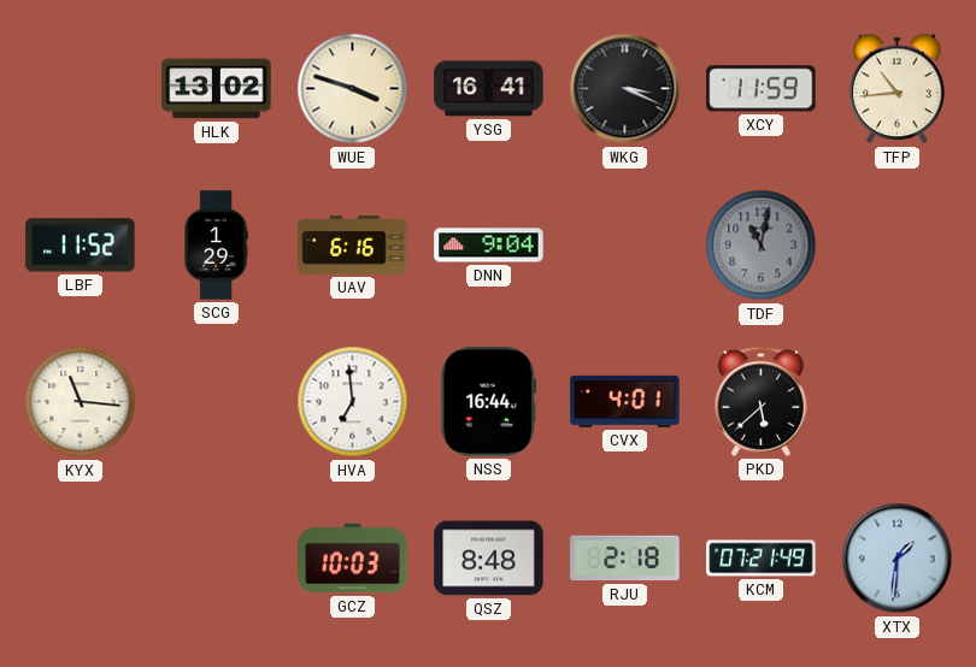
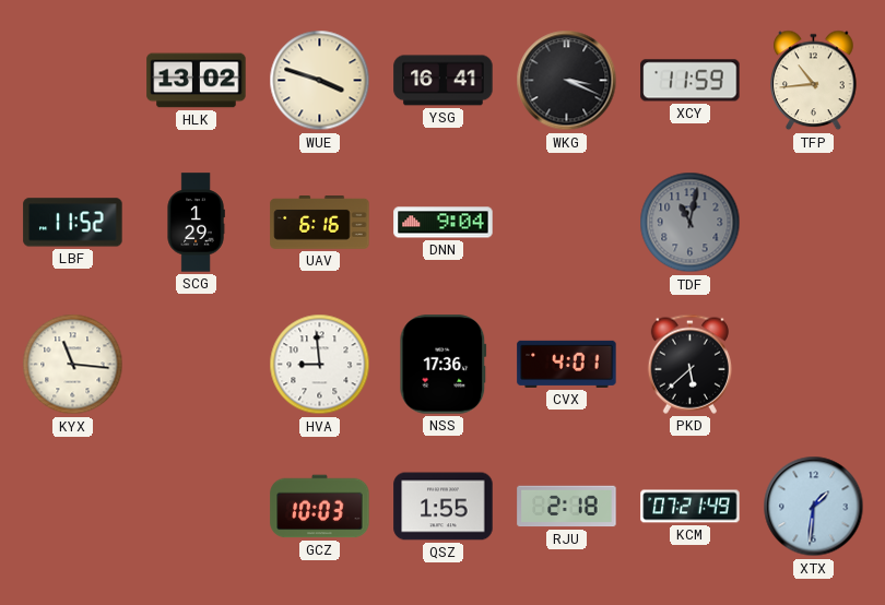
HVA: 6:59 -> 8:59 (320, 365)
NSS: 16:44 -> 17:36 (444, 365)
QSZ: 8:48 -> 1:55 (444, 507)
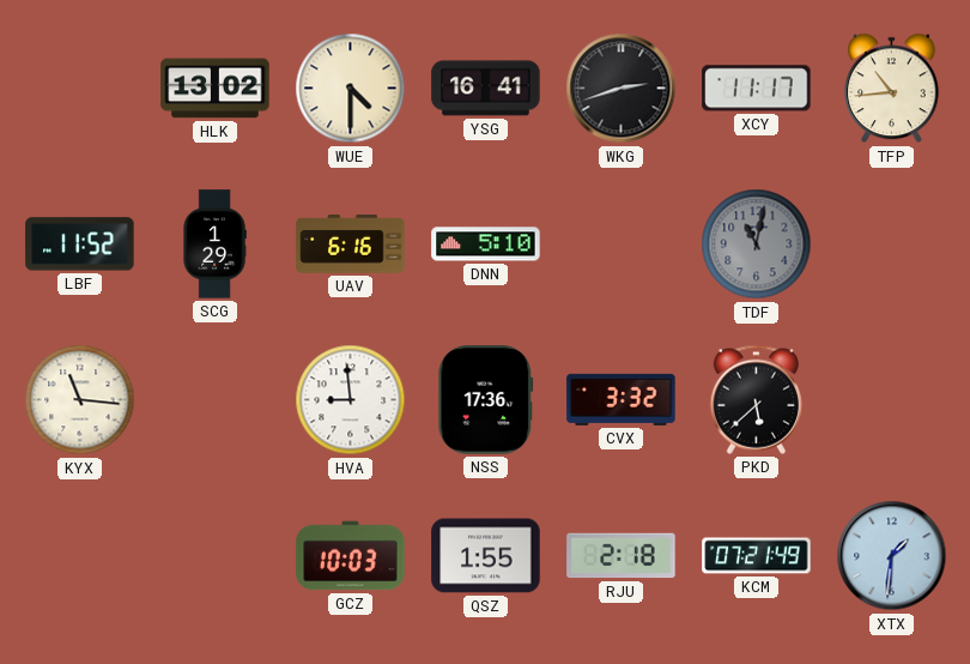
WUE: 3:48 -> 4:30 (351, 89)
WKG: 3:19 -> 2:42 (622, 89)
XCY: 11:59 -> 11:17 (757, 89)
DNN: 9:04 -> 5:10 (486, 245)
CVX: 4:01 -> 3:32 (622, 399)
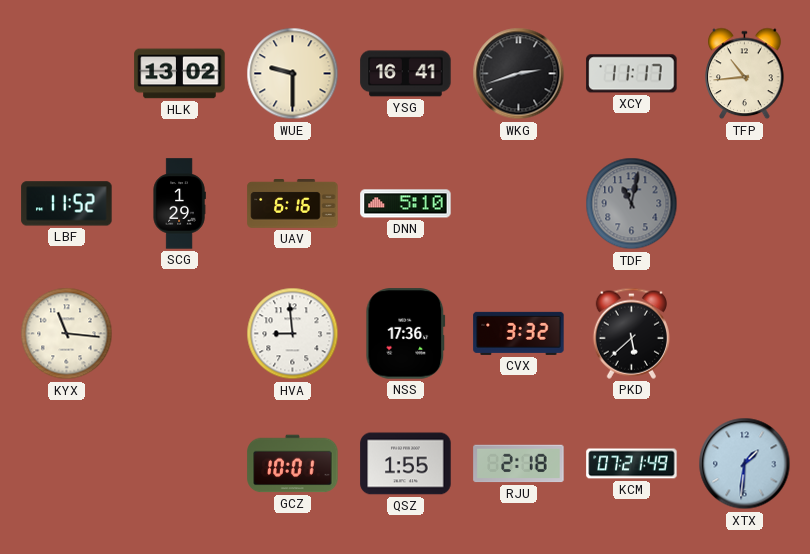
WUE: 4:30 -> 9:30 (293, 74)
GCZ: 10:03 -> 10:01 (293, 464)
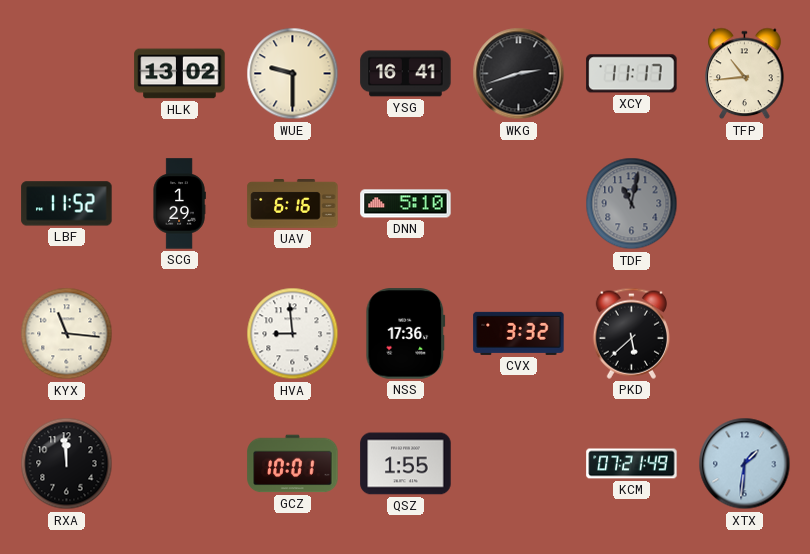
RXA: none -> 11:59 (67, 464)
RJU: 2:18 -> none (519, 464)
